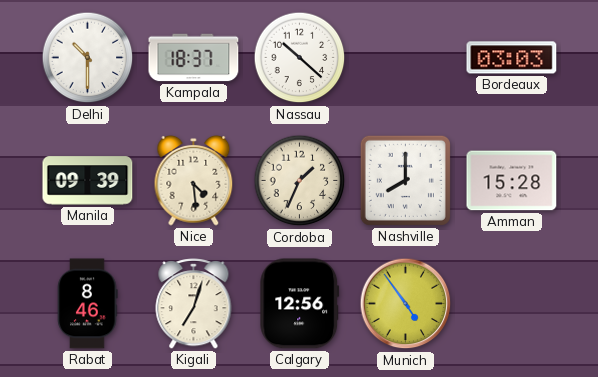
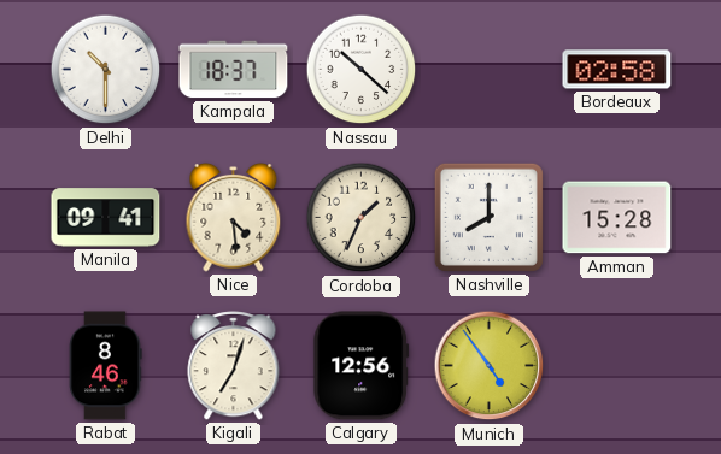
Bordeaux: 03:03 -> 02:58 (617, 70)
Manila: 09:39 -> 09:41 (106, 218)
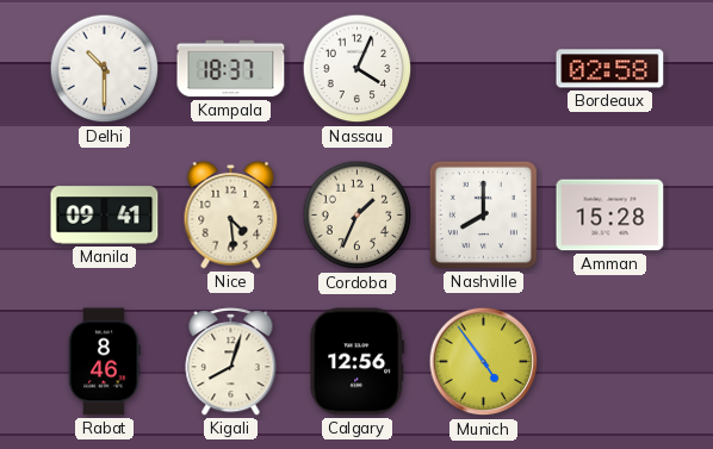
Nassau: 10:22 -> 4:04 (358, 69)
Kigali: 7:03 -> 8:03 (231, 362)
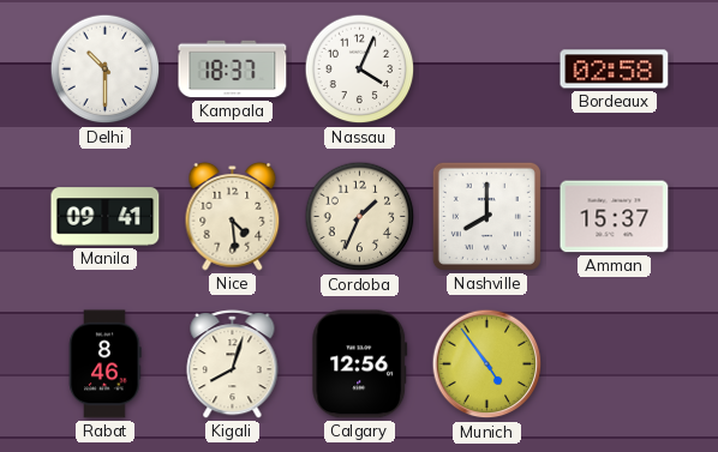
Amman: 15:28 -> 15:37 (615, 217)
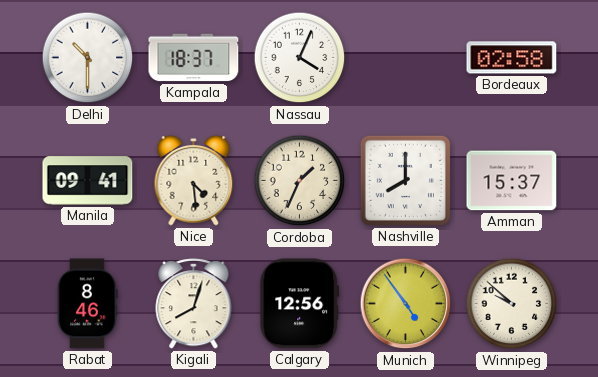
Winnipeg: none -> 9:52 (512, 304)
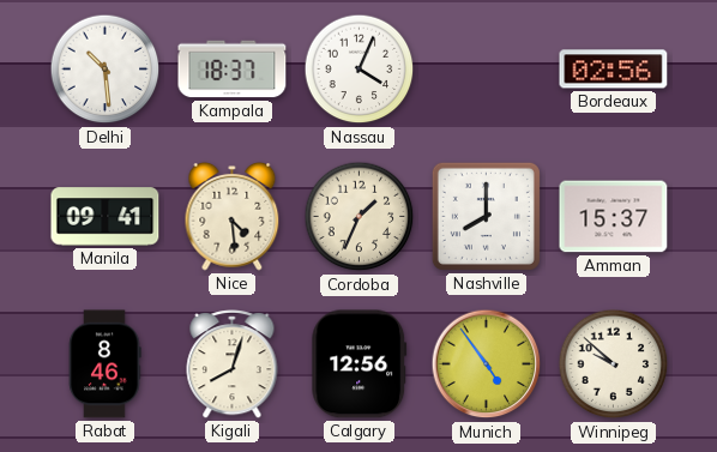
Delhi: 10:30 -> 10:29 (106, 70)
Bordeaux: 02:58 -> 02:56 (614, 70)
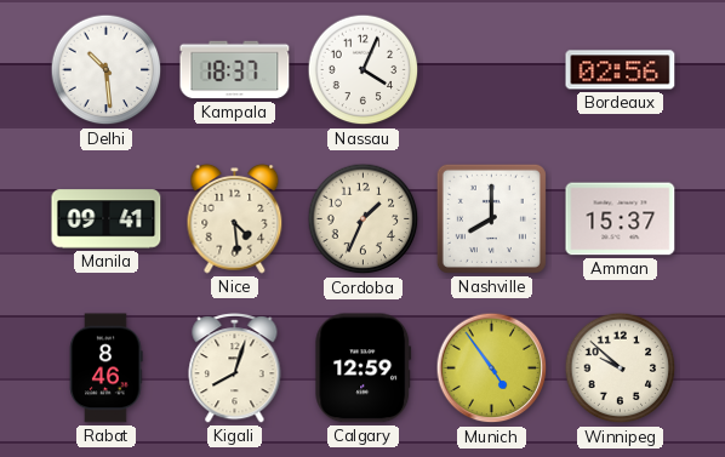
Calgary: 12:56 -> 12:59 (364, 369)
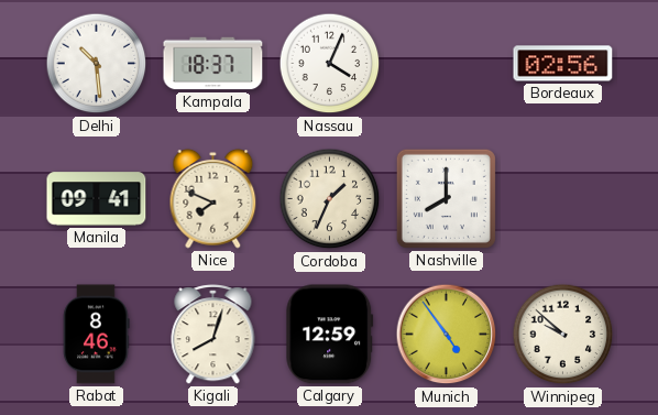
Nice: 4:29 -> 7:49 (213, 198)
Amman: 15:37 -> none (621, 219)
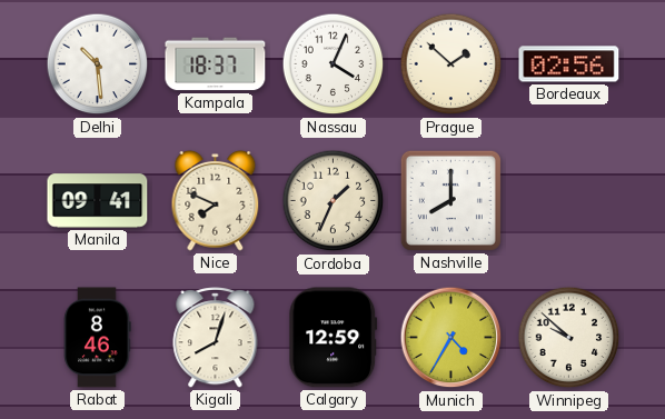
Prague: none -> 1:52 (451, 64)
Munich: 4:54 -> 4:35 (451, 338)
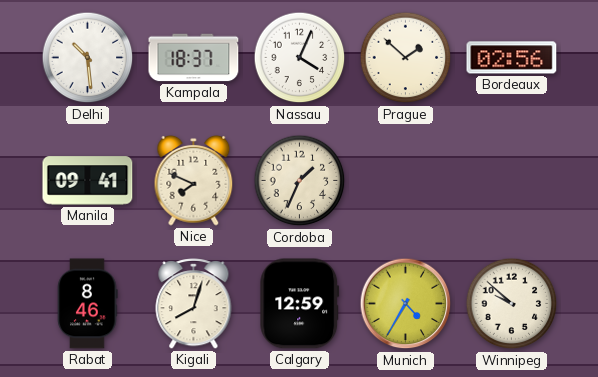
Nashville: 8:00 -> none (450, 200)
